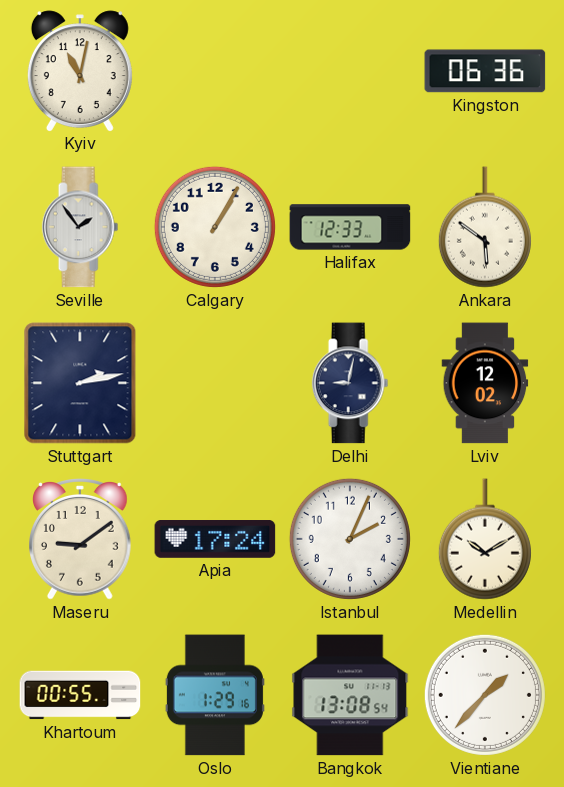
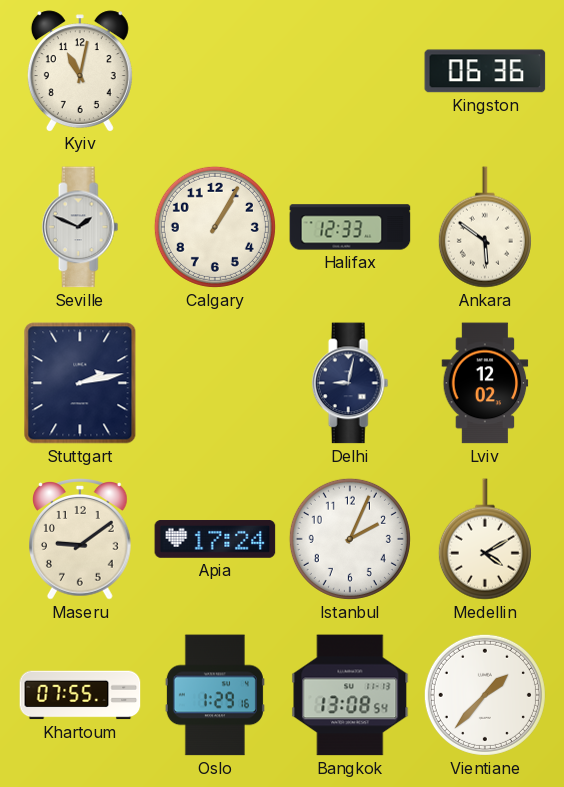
Seville: 1:54 -> 1:49 (80, 227)
Medellin: 10:10 -> 4:10 (485, 539)
Khartoum: 00:55 -> 07:55 (80, 695)
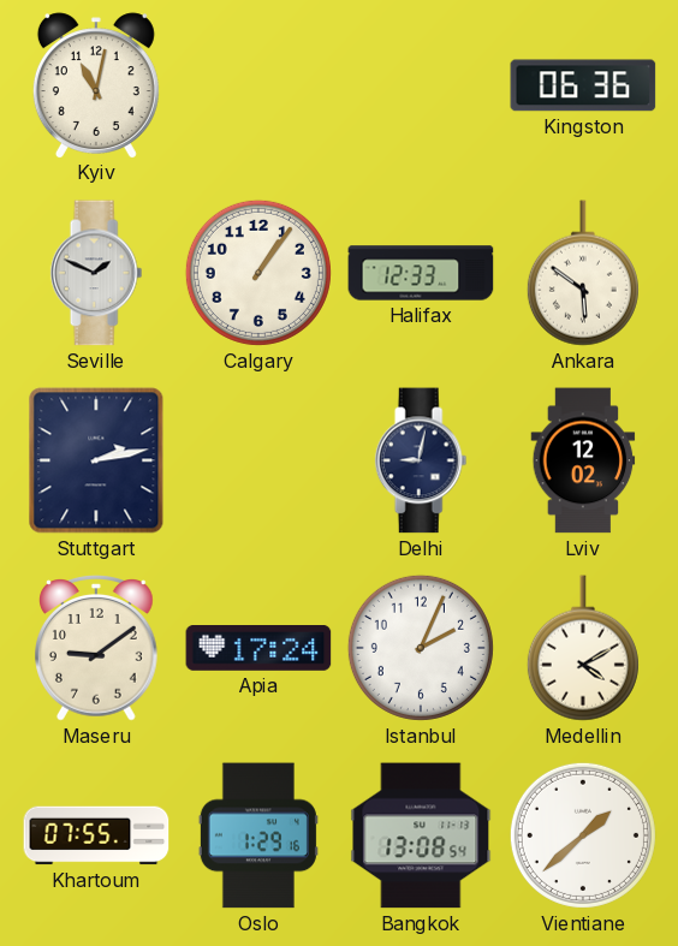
Calgary: 1:05 -> 1:06 (258, 273)
Vientiane: 1:37 -> 1:38 (583, 835)
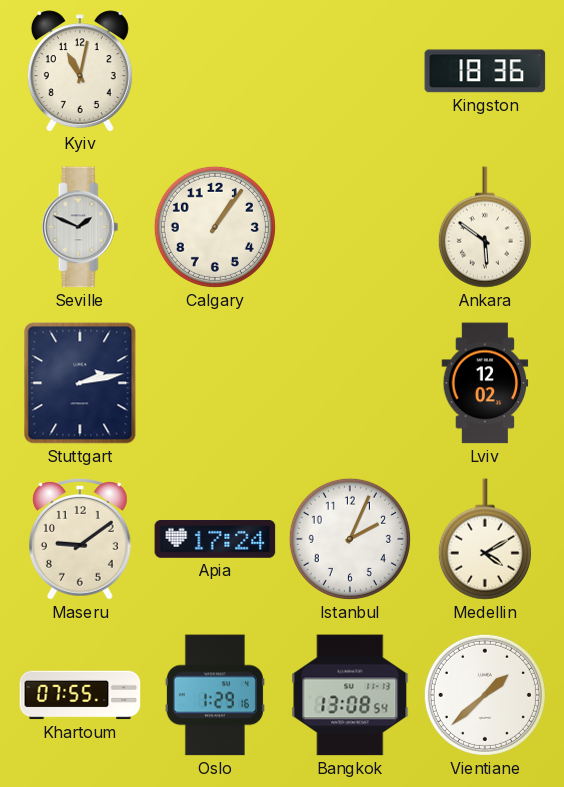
Kingston: 06:36 -> 18:36 (485, 71)
Halifax: 12:33 -> none (421, 273)
Delhi: 9:02 -> none (421, 460)
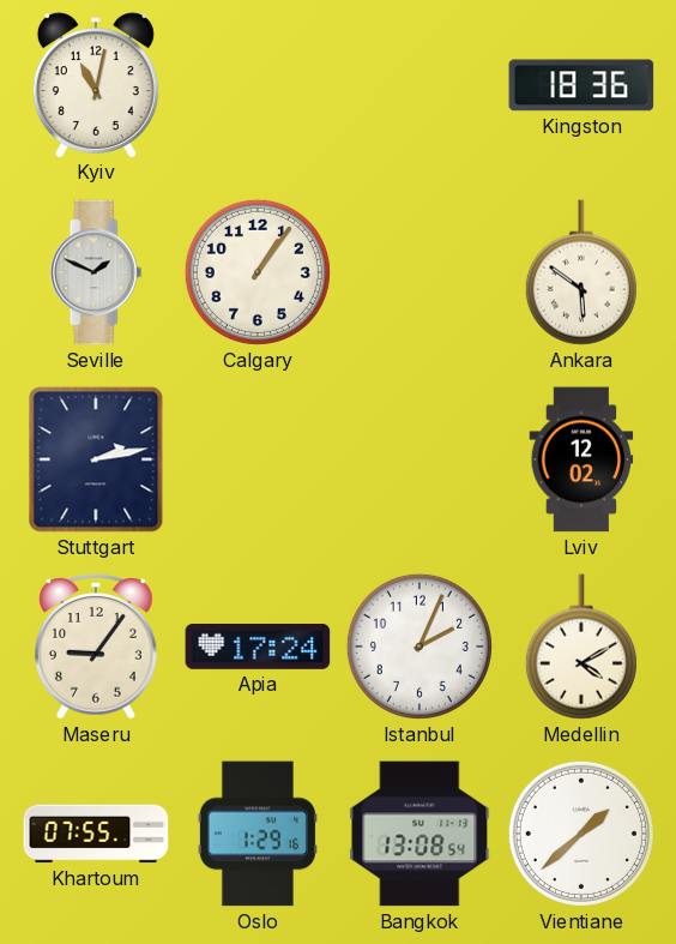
Maseru: 9:09 -> 9:06 (97, 647)
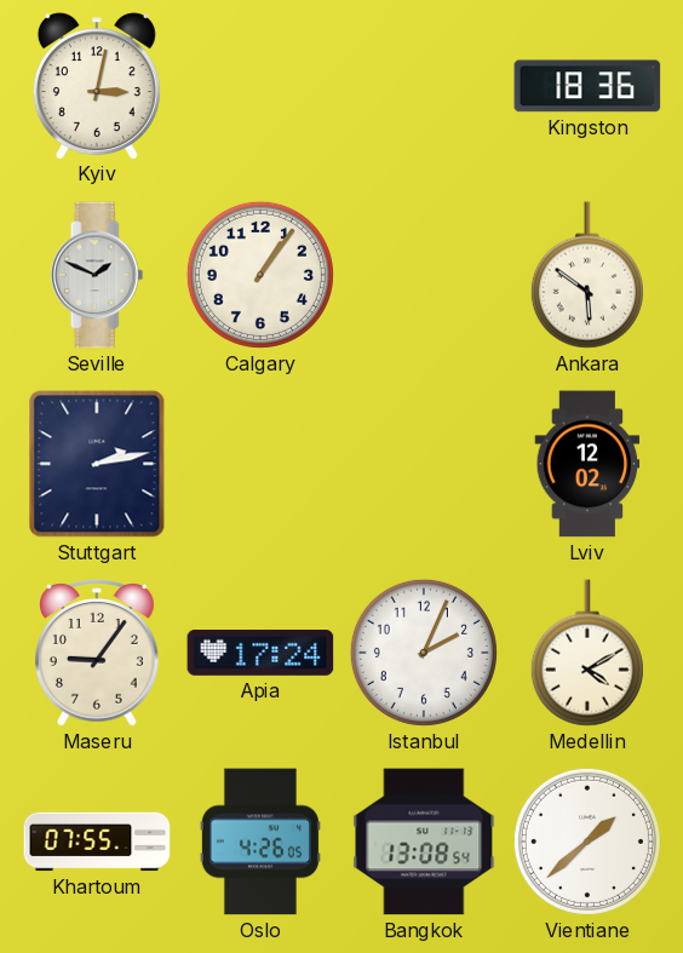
Kyiv: 11:02 -> 3:02 (97, 86)
Oslo: 1:29 -> 4:26 (260, 842)
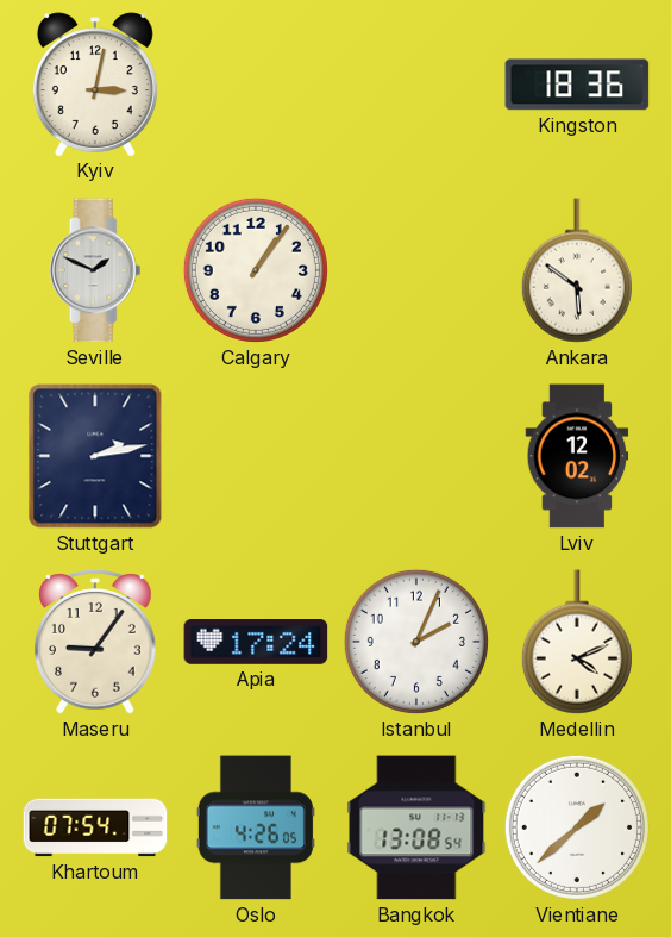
Medellin: 4:10 -> 4:11 (577, 642)
Khartoum: 07:55 -> 07:54 (95, 827)
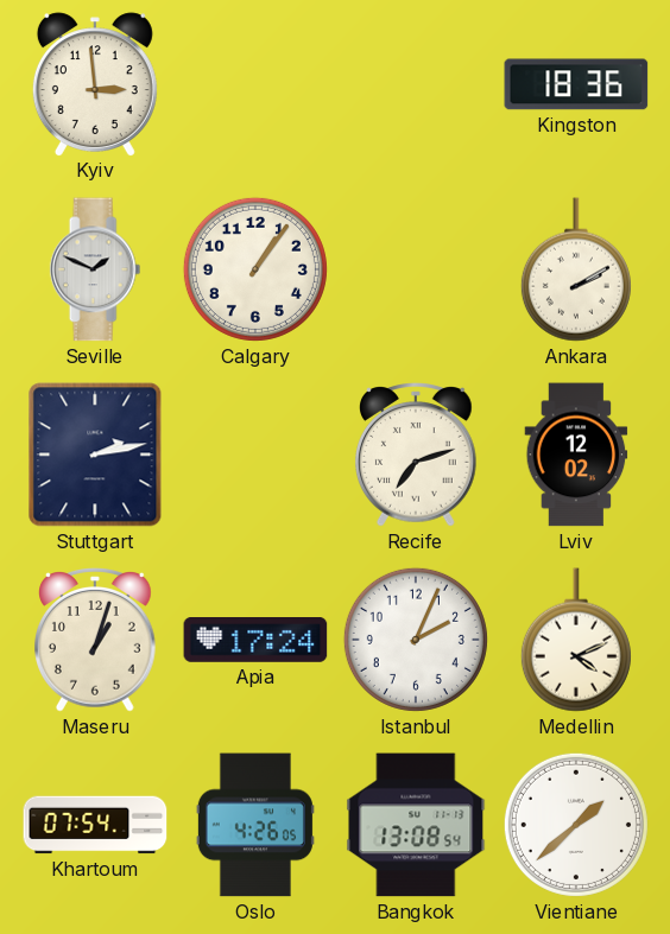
Kyiv: 3:02 -> 2:59 (95, 84)
Ankara: 5:51 -> 2:10 (576, 269)
Recife: none -> 7:12 (417, 455)
Maseru: 9:06 -> 1:03 (96, 640)
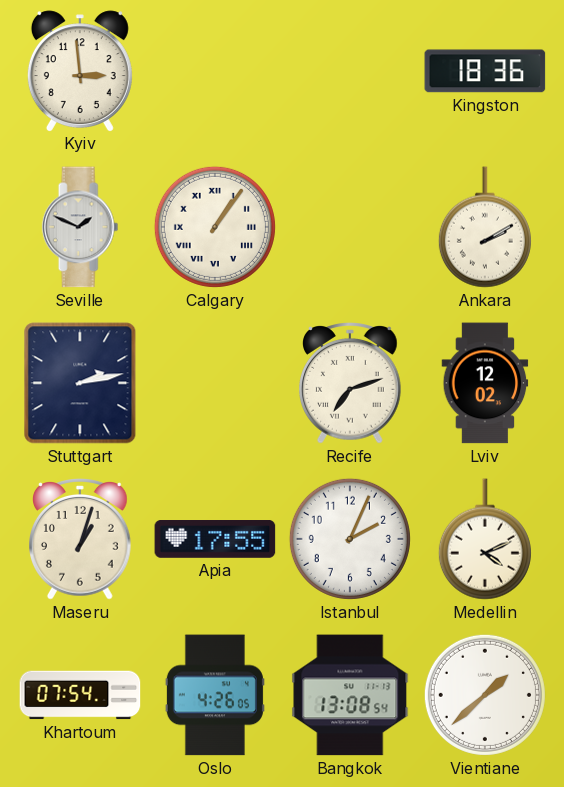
Calgary numerals: Arabic -> Roman (215, 227)
Apia: 17:24 -> 17:55 (215, 540)
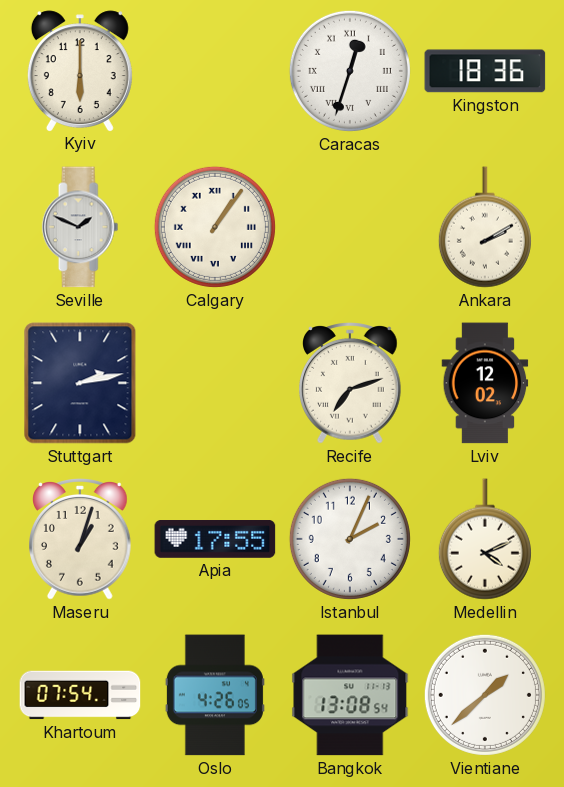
Kyiv: 2:59 -> 6:00 (80, 71)
Caracas: none -> 12:33 (350, 71)
